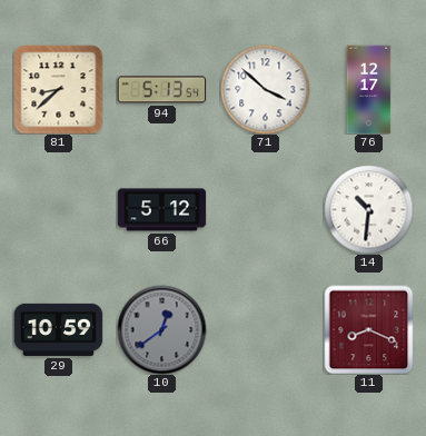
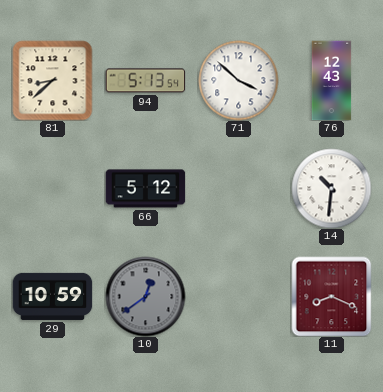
76: 12:17 -> 12:43 (332, 80)
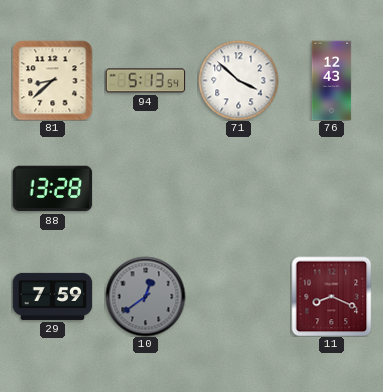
88: none -> 13:28 (52, 189)
66: 5:12 -> none (145, 189)
14: 10:31 -> none (331, 188)
29: 10:59 -> 7:59 (52, 296)
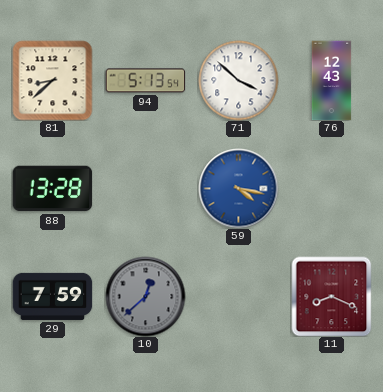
59: none -> 4:17 (238, 188)
10: 12:39 -> 12:38 (145, 296)
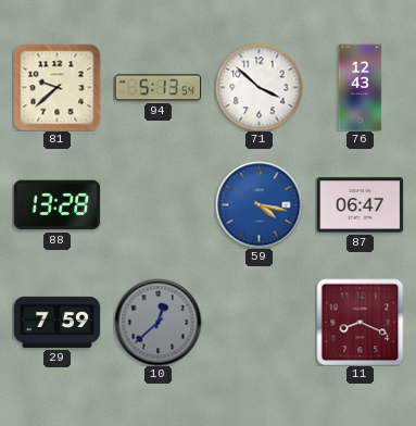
81: 8:38 -> 9:38 (56, 87)
87: none -> 06:47 (360, 205)
